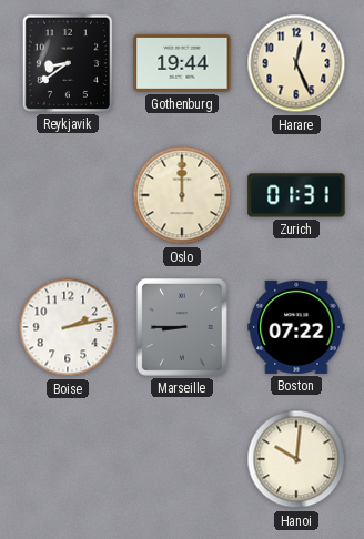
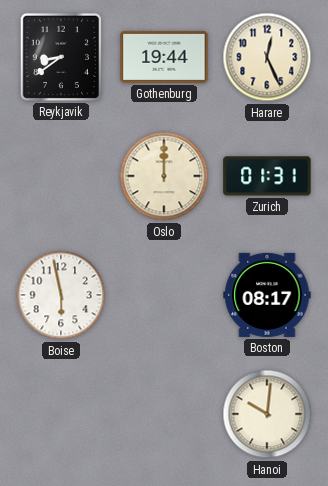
Boise: 2:13 -> 5:58 (61, 295)
Marseille: 8:45 -> none (182, 327)
Boston: 07:22 -> 08:17 (267, 295)
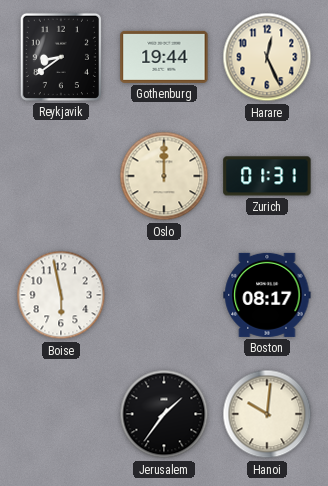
Jerusalem: none -> 1:36 (164, 414)
